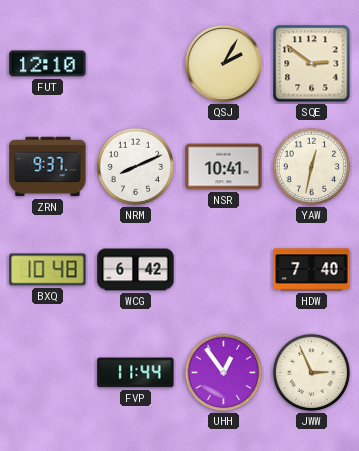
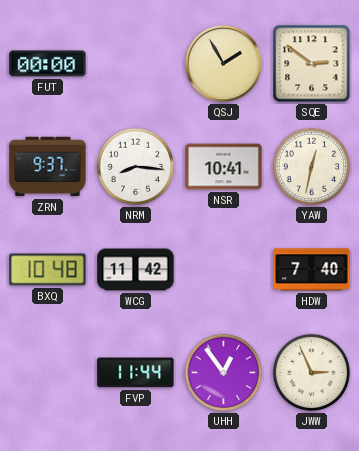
FUT: 12:10 -> 00:00 (48, 64)
QSJ: 2:05 -> 1:55 (223, 63)
NRM: 8:11 -> 8:16 (136, 167)
WCG: 6:42 -> 11:42 (136, 270)
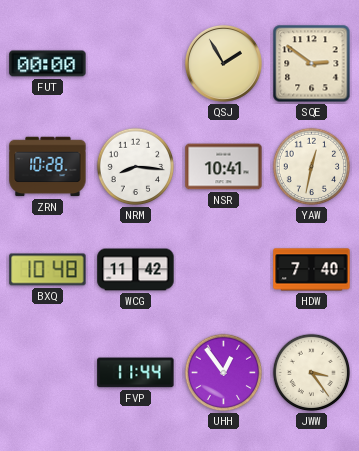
ZRN: 9:37 -> 10:28 (48, 167)
JWW: 2:56 -> 3:24 (312, 373)
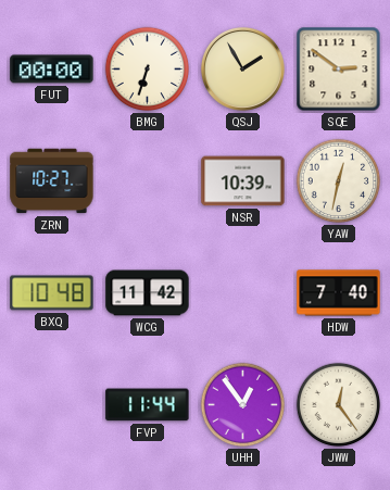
BMG: none -> 6:33 (148, 70)
ZRN: 10:28 -> 10:27 (52, 181)
NRM: 8:16 -> none (136, 167)
NSR: 10:41 -> 10:39 (243, 181)
JWW: 3:24 -> 12:24 (339, 405)
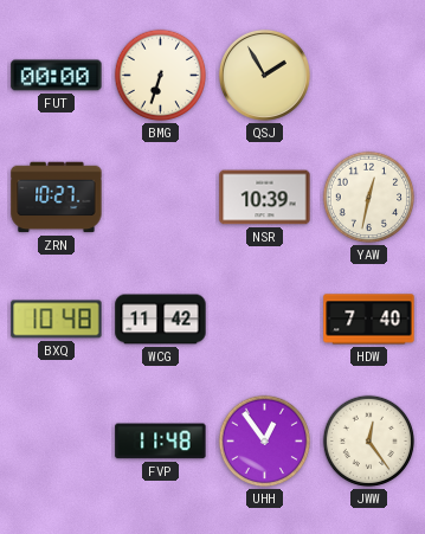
SQE: 2:51 -> none (339, 70)
FVP: 11:44 -> 11:48 (161, 442)
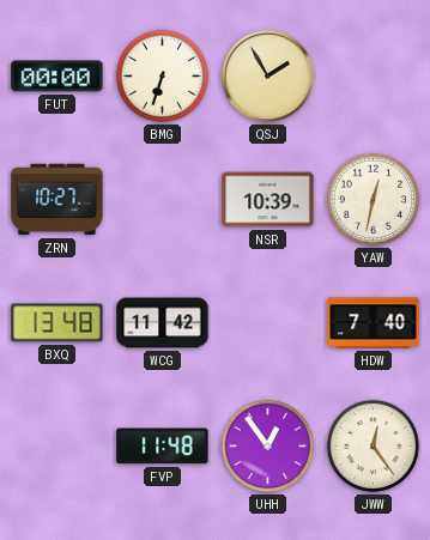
BXQ: 10:48 -> 13:48 (57, 323)
